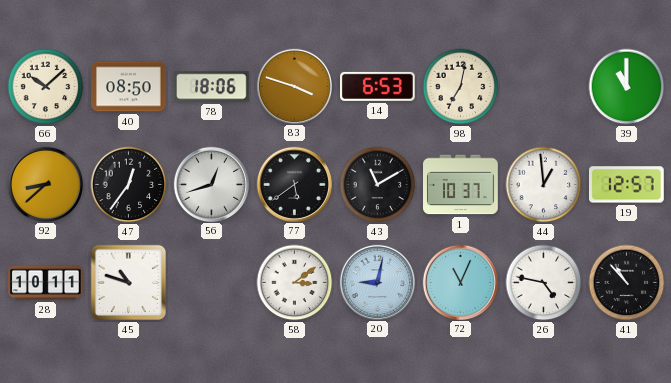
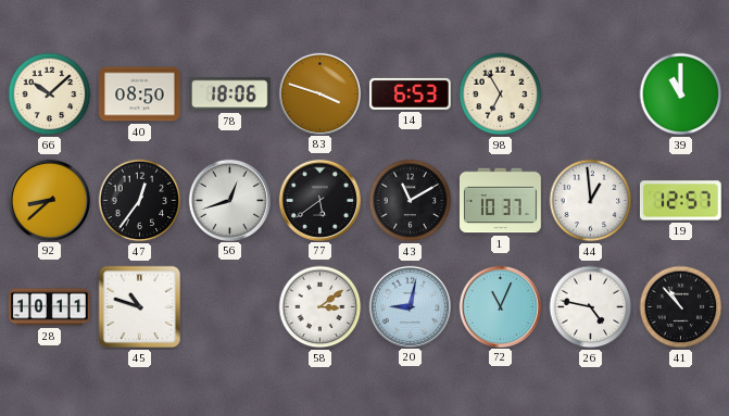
98: 7:02 -> 6:55 (501, 94)
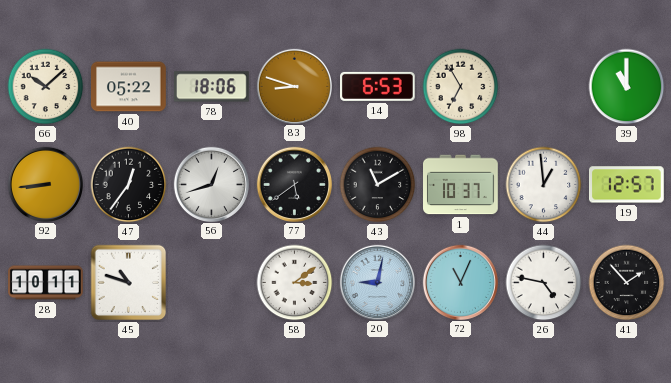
40: 08:50 -> 05:22 (129, 87)
83: 3:48 -> 8:48 (294, 86)
92: 8:38 -> 8:44 (45, 184)
41: 10:53 -> 1:53 (627, 283)
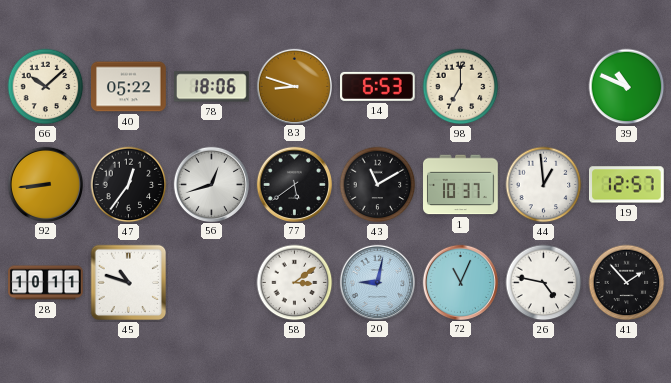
98: 6:55 -> 7:00 (461, 87)
39: 11:00 -> 10:49 (627, 87)
